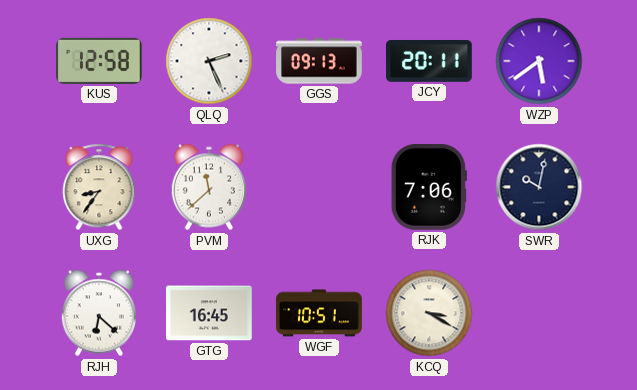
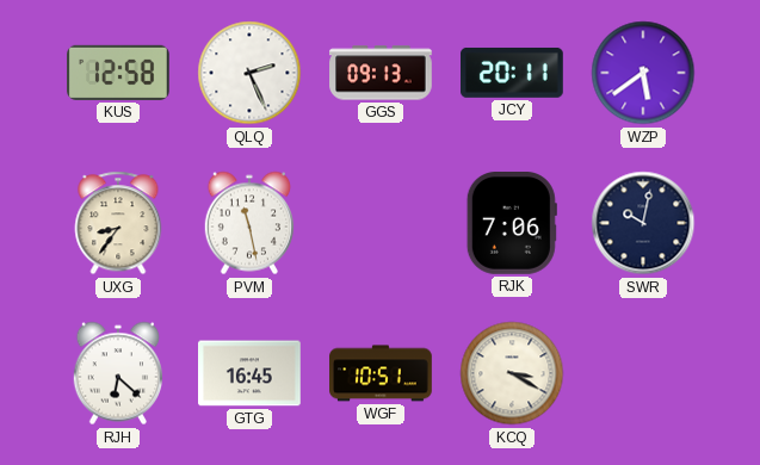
PVM: 11:38 -> 11:28 (248, 223)
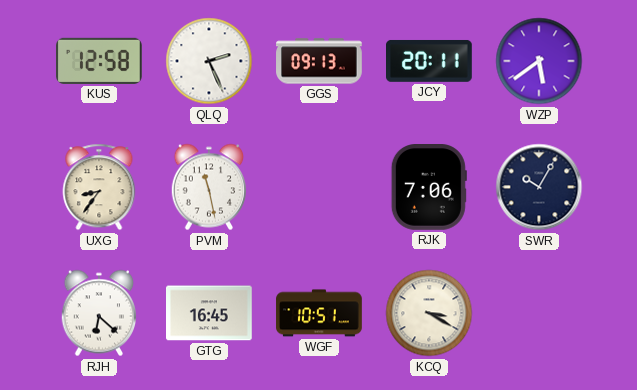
SWR: 10:02 -> 10:05 (539, 187)
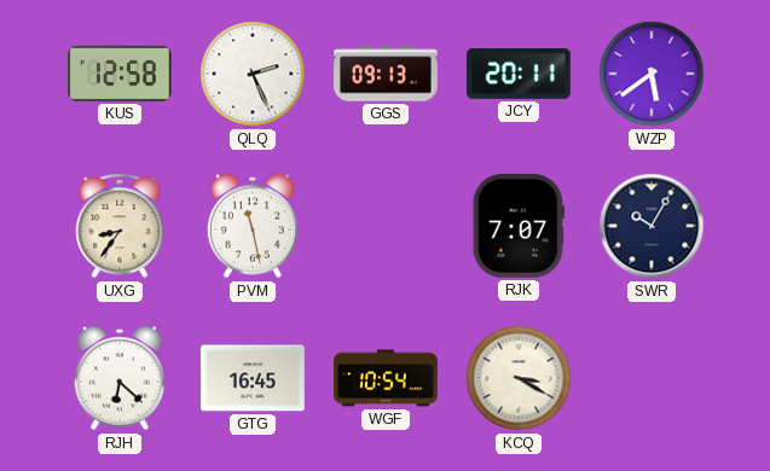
RJK: 7:06 -> 7:07 (519, 227)
WGF: 10:51 -> 10:54 (386, 378)
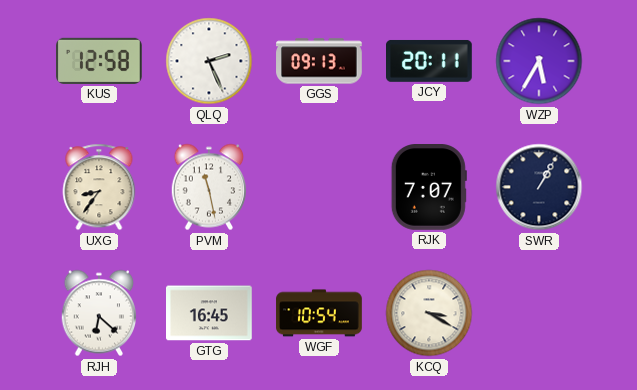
WZP: 5:39 -> 5:35 (539, 61)
SWR: 10:05 -> 1:05 (539, 187)
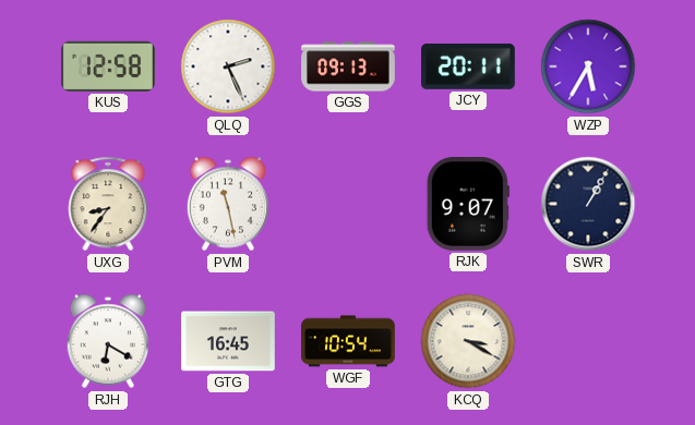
RJK: 7:07 -> 9:07 (468, 205)
RJH: 6:22 -> 6:20 (107, 341)
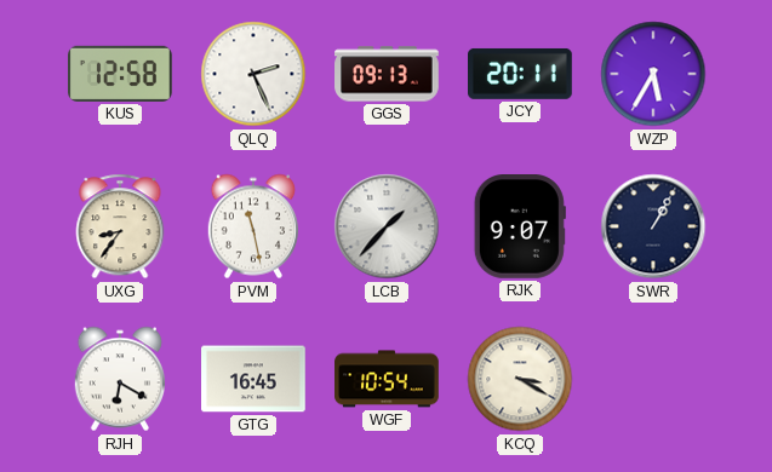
LCB: none -> 1:37 (387, 226)
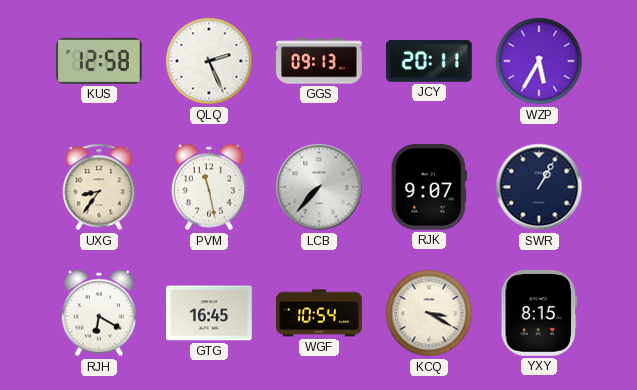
LCB: 1:37 -> 7:37 (319, 187)
YXY: none -> 8:15 (538, 313)
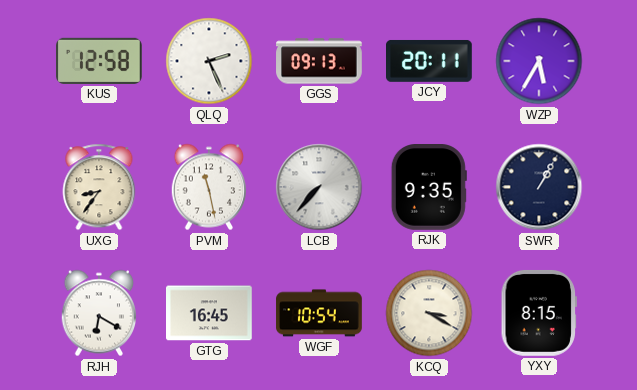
RJK: 9:07 -> 9:35 (429, 188)
